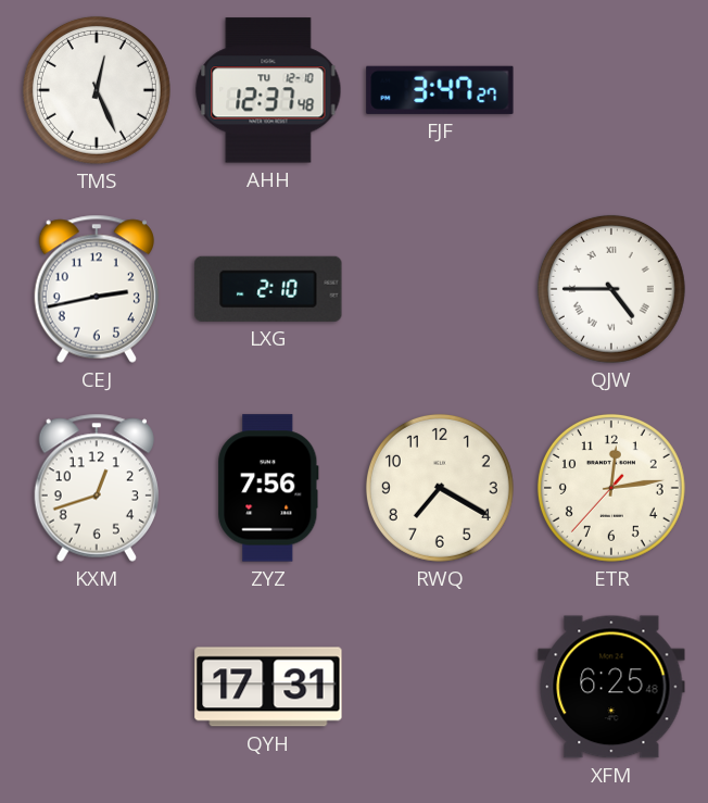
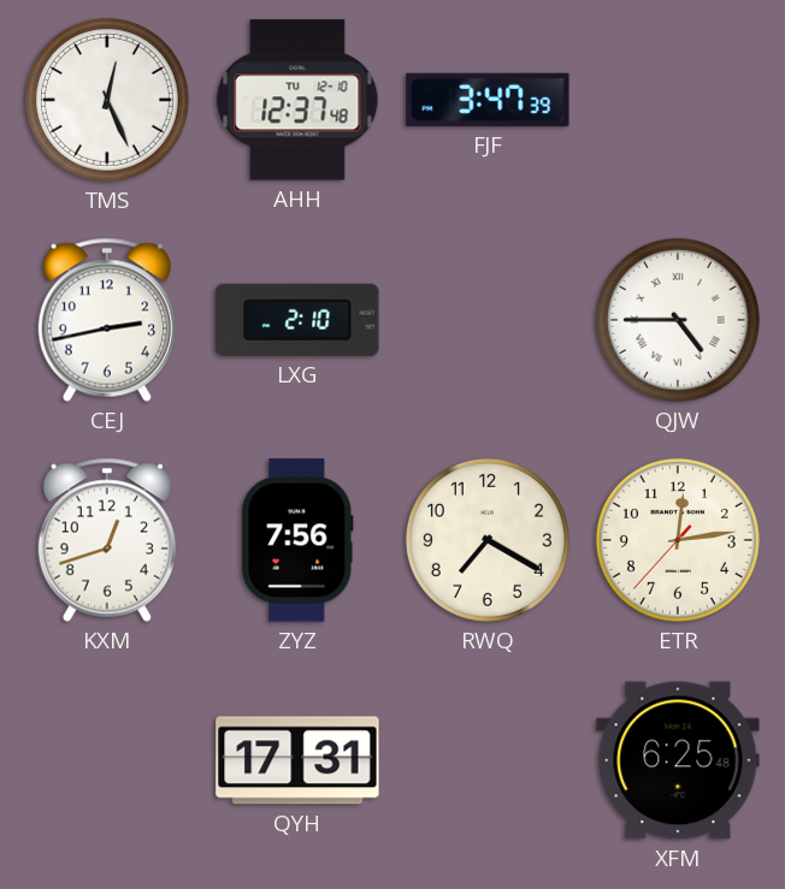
FJF: 3:47:27 -> 3:47:39 (488, 100)
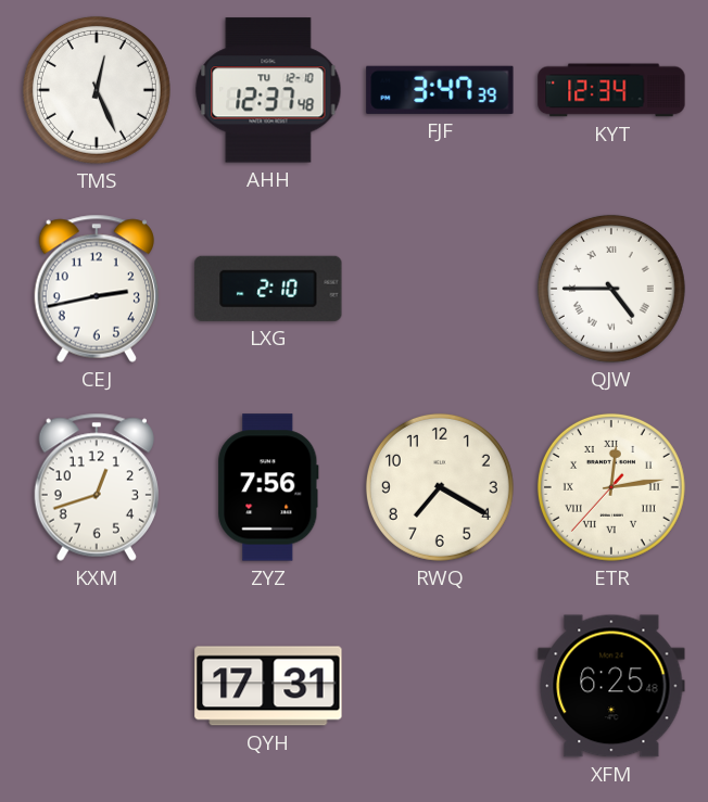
KYT: none -> 12:34 (611, 90)
ETR numerals: Arabic -> Roman (611, 487)
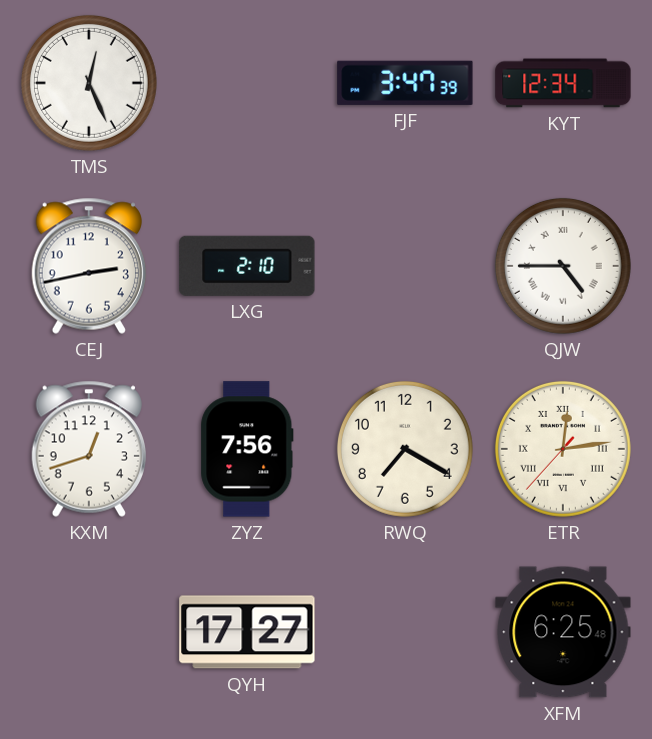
AHH: 12:37 -> none (268, 90)
QYH: 17:31 -> 17:27 (247, 632)
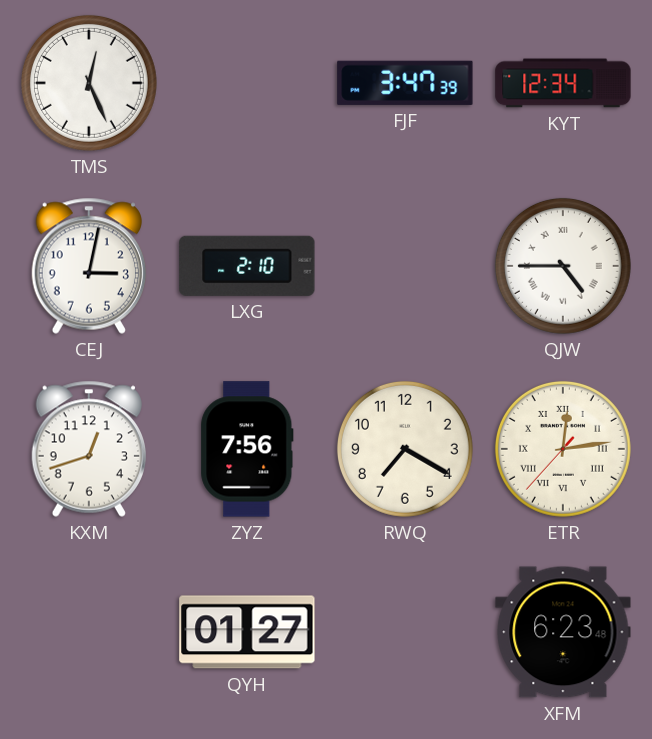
CEJ: 2:43 -> 3:02 (88, 266)
QYH: 17:27 -> 01:27 (247, 632)
XFM: 6:25 -> 6:23 (563, 632)
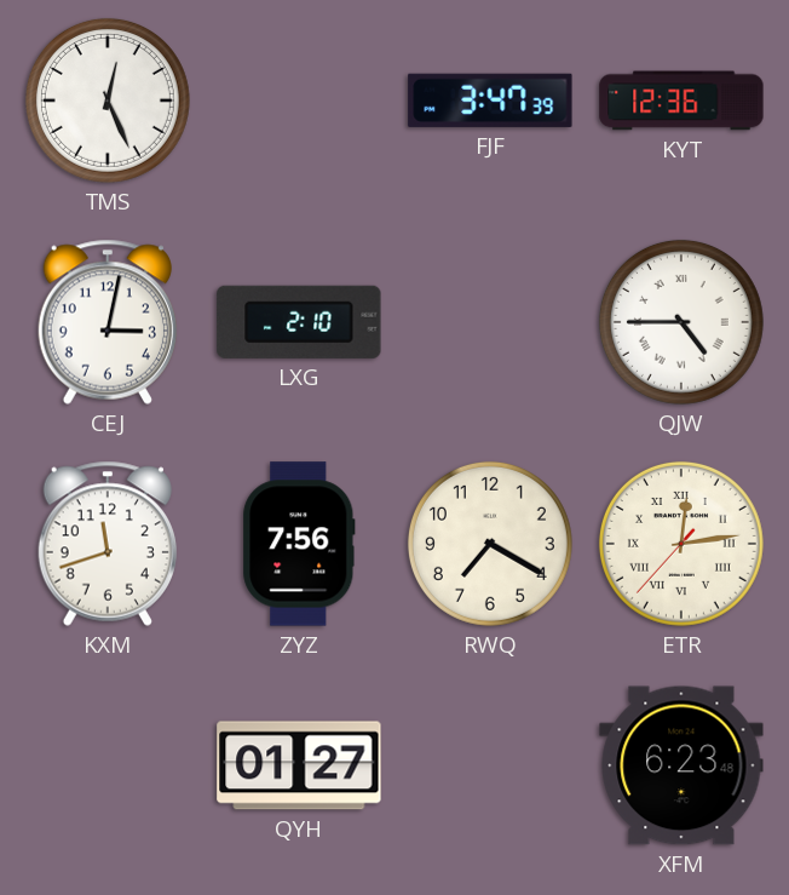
KYT: 12:34 -> 12:36 (681, 101)
KXM: 12:42 -> 11:42 (106, 544)
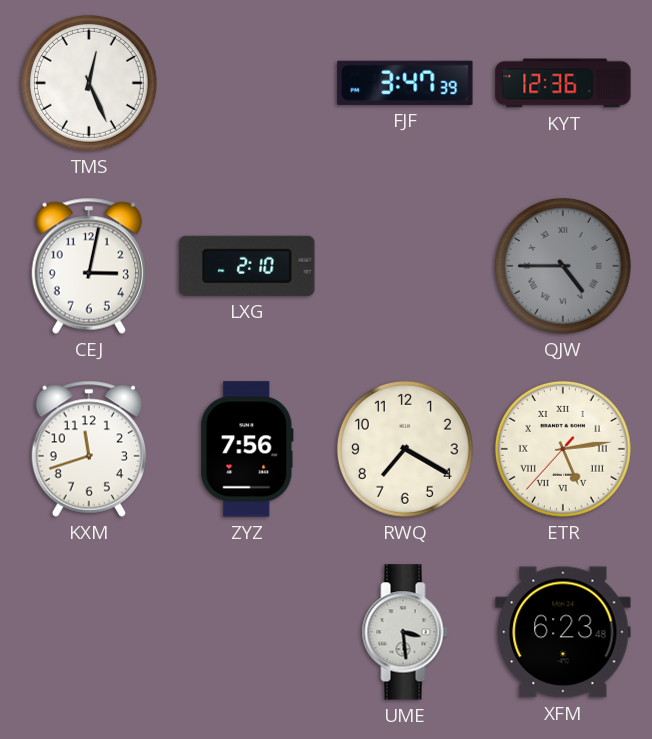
QJW dial: white -> grey (563, 266)
ETR: 12:13 -> 5:13 (563, 449)
QYH: 01:27 -> none (299, 765)
UME: none -> 3:29 (405, 632)
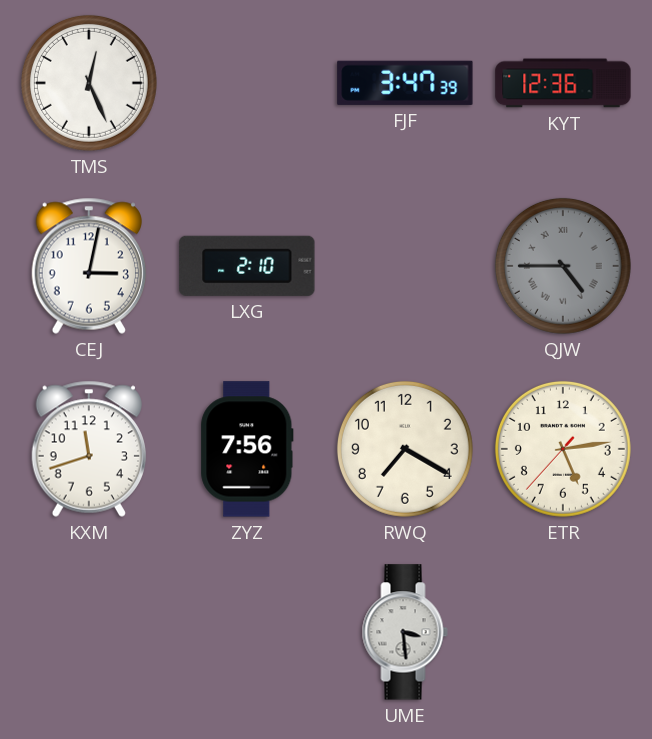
ETR numerals: Roman -> Arabic (563, 449)
XFM: 6:23 -> none (563, 632)
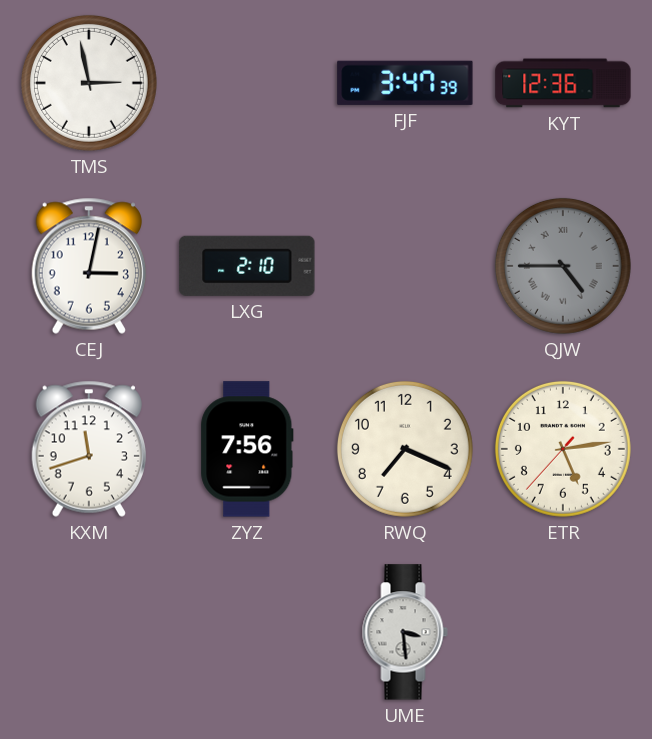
TMS: 12:26 -> 2:58 (89, 83)
RWQ: 7:20 -> 7:19 (405, 449)
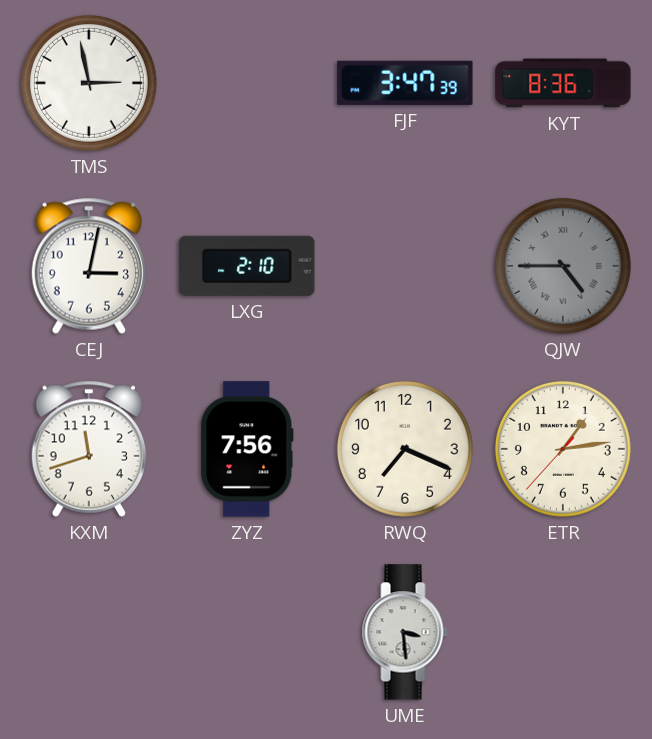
KYT: 12:36 -> 8:36 (563, 83)
ETR: 5:13 -> 1:13 (563, 449)
